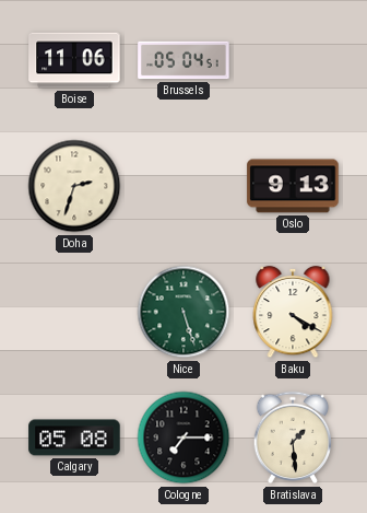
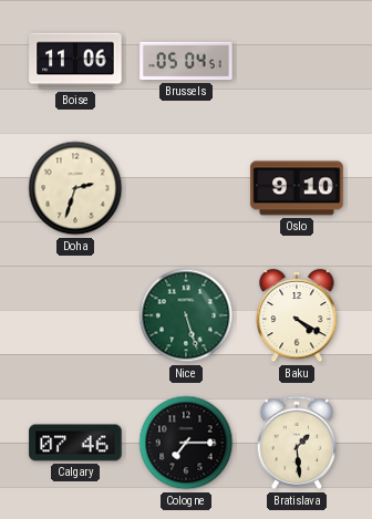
Oslo: 9:13 -> 9:10 (297, 188)
Calgary: 05:08 -> 07:46 (75, 443)
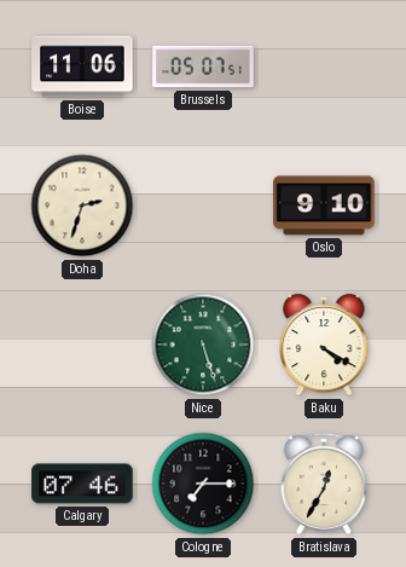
Brussels: 05:04 -> 05:07 (203, 66)
Bratislava: 1:29 -> 12:35 (324, 484)
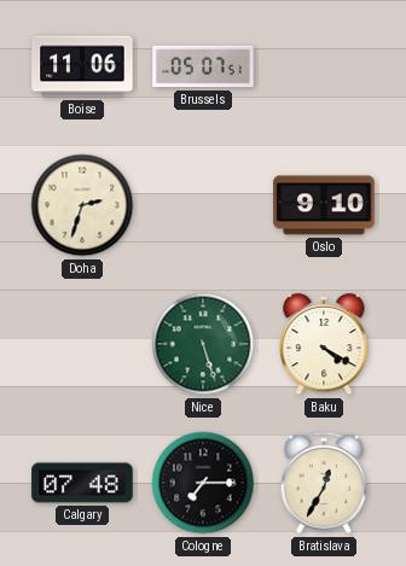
Calgary: 07:46 -> 07:48 (82, 483)
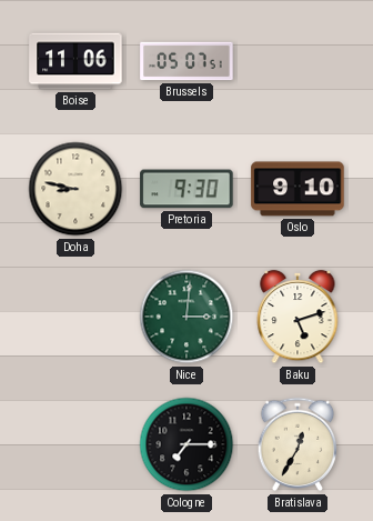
Doha: 2:33 -> 8:47 (75, 189)
Pretoria: none -> 9:30 (186, 189)
Nice: 5:27 -> 3:01 (186, 317)
Baku: 4:20 -> 5:12 (298, 317)
Calgary: 07:48 -> none (82, 483)
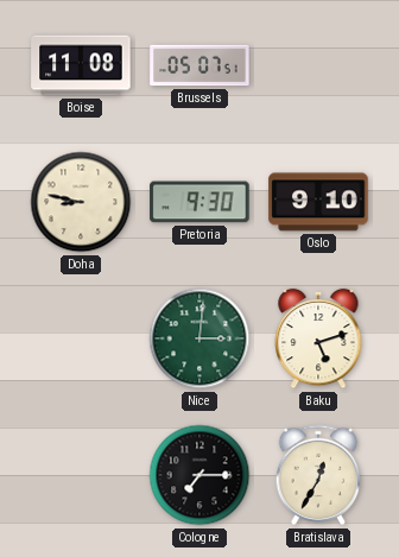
Boise: 11:06 -> 11:08 (81, 65)
